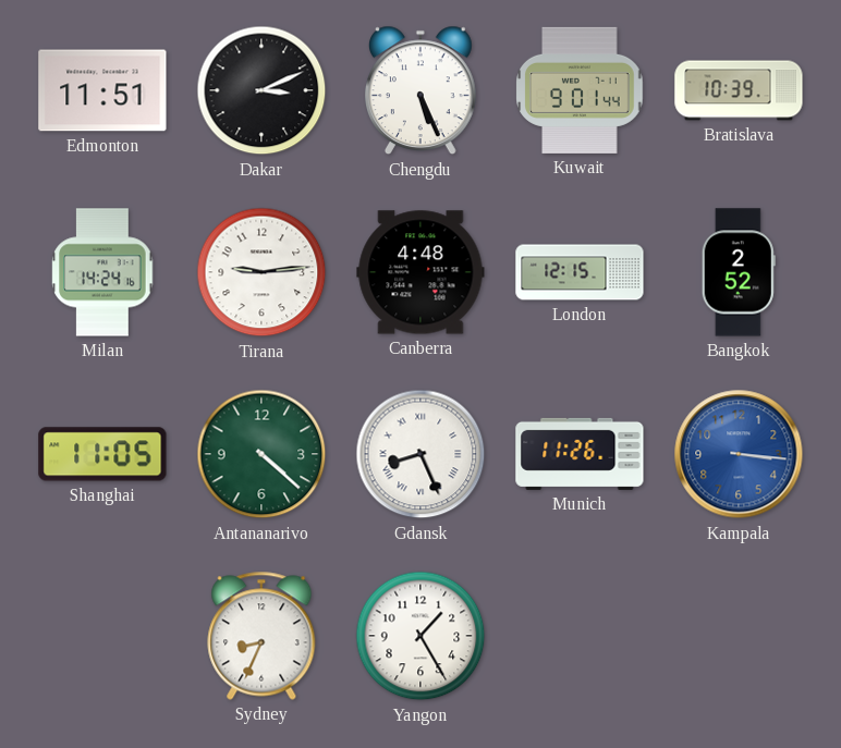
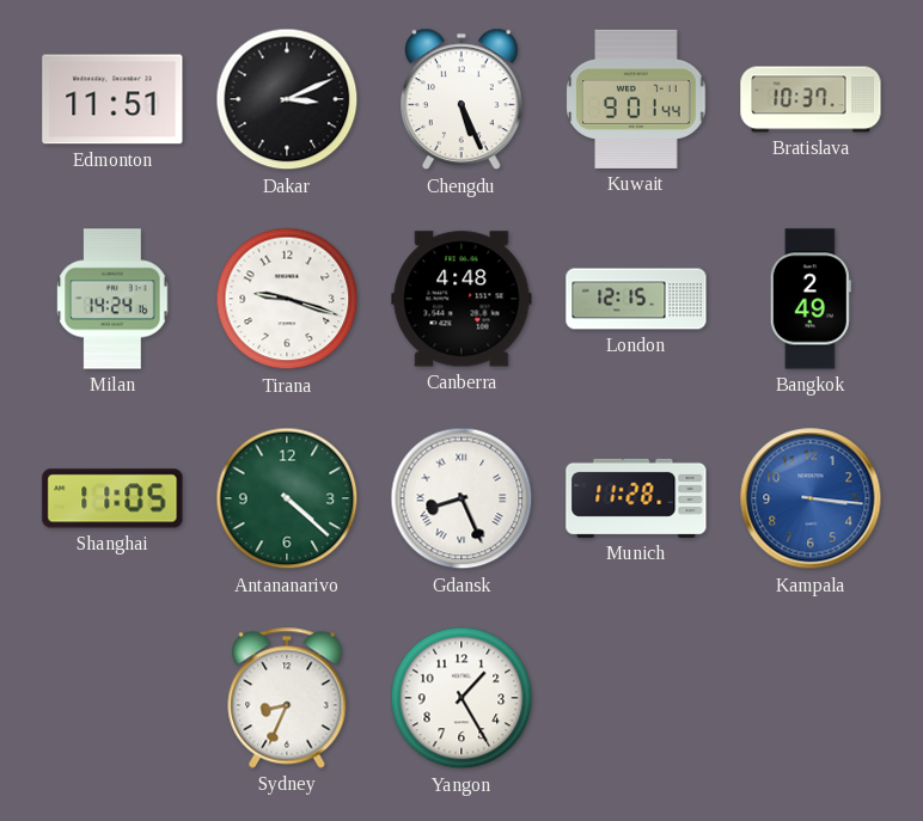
Bratislava: 10:39 -> 10:37 (811, 99)
Tirana: 9:14 -> 9:18 (287, 299)
Bangkok: 2:52 -> 2:49 (811, 299)
Munich: 11:26 -> 11:28 (636, 498)
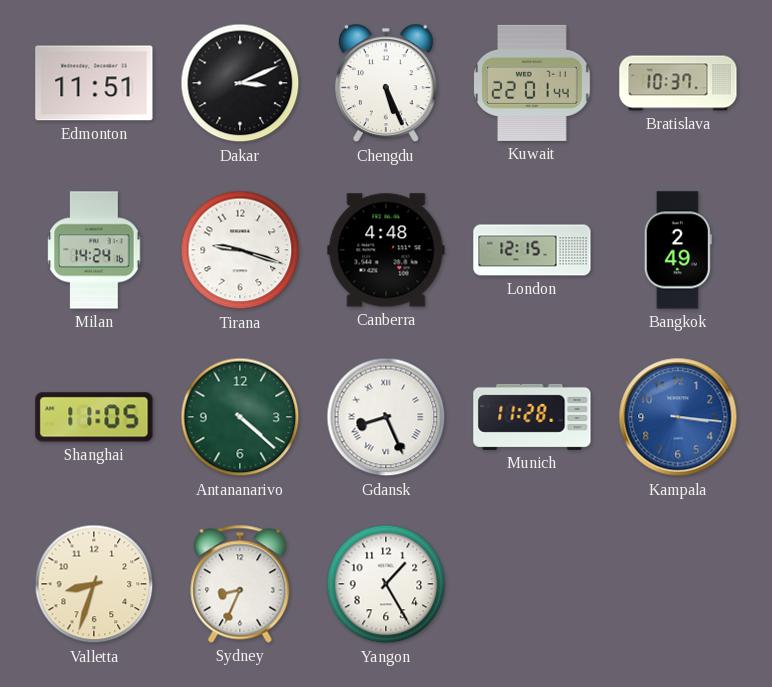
Kuwait: 9:01 -> 22:01 (532, 83)
Valletta: none -> 8:33 (94, 584)
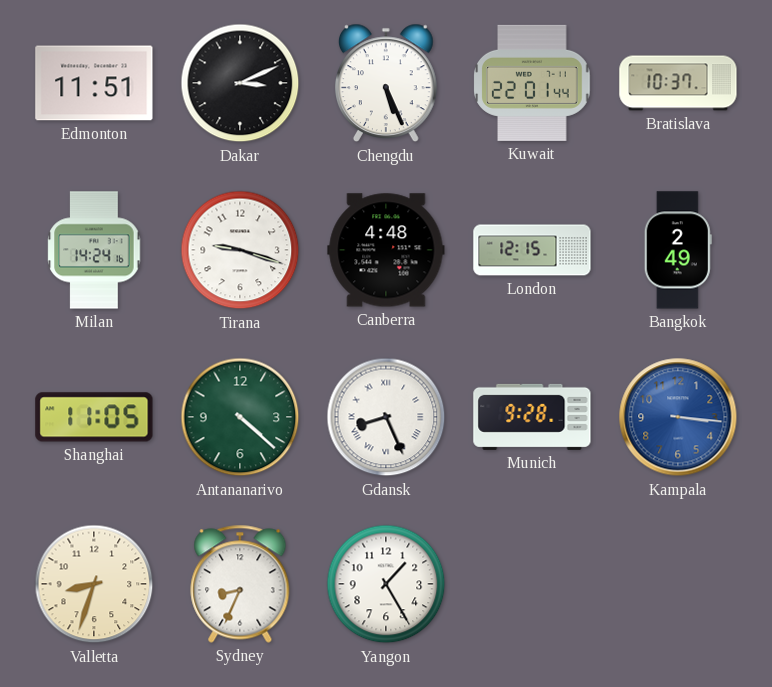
Munich: 11:28 -> 9:28 (532, 417)
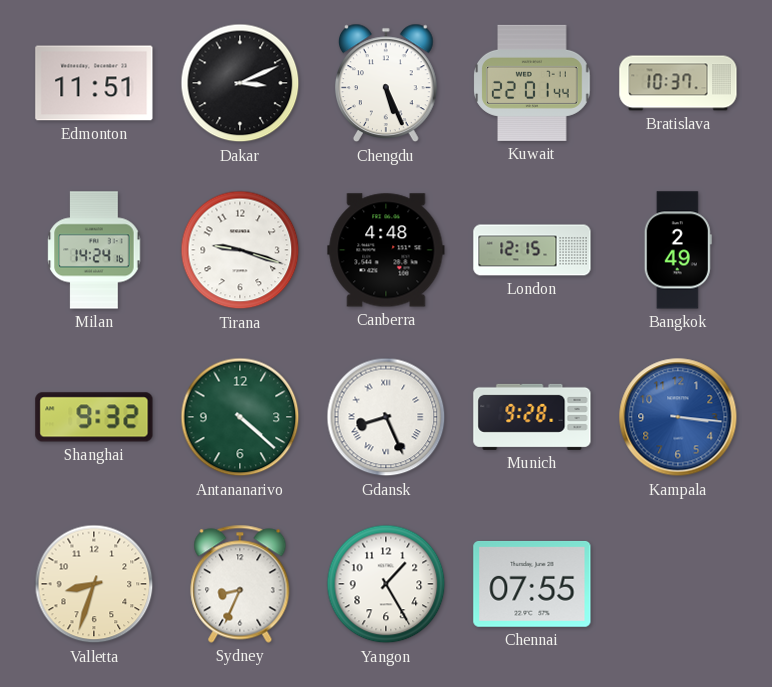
Shanghai: 11:05 -> 9:32 (94, 417)
Chennai: none -> 07:55 (532, 584)
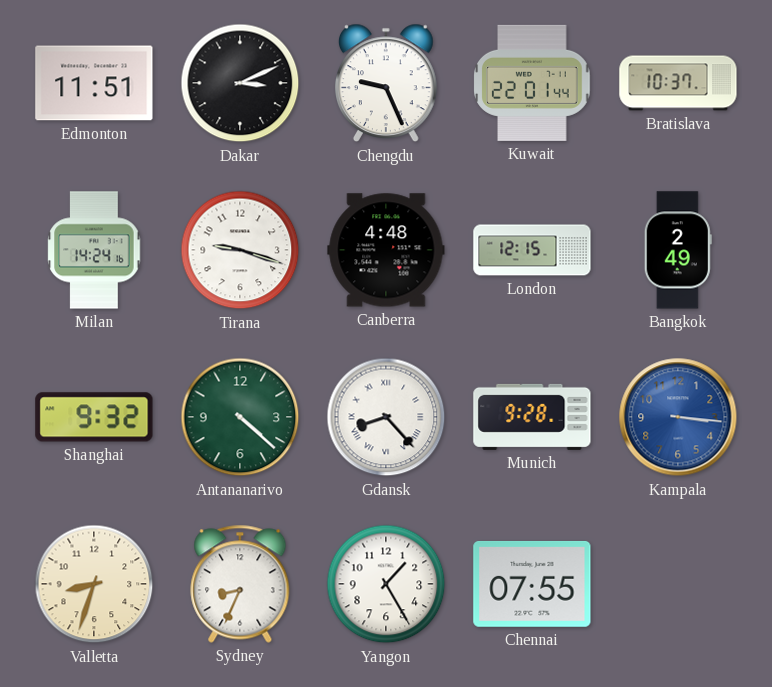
Chengdu: 5:26 -> 9:26 (387, 83)
Gdansk: 8:26 -> 8:23 (386, 417)
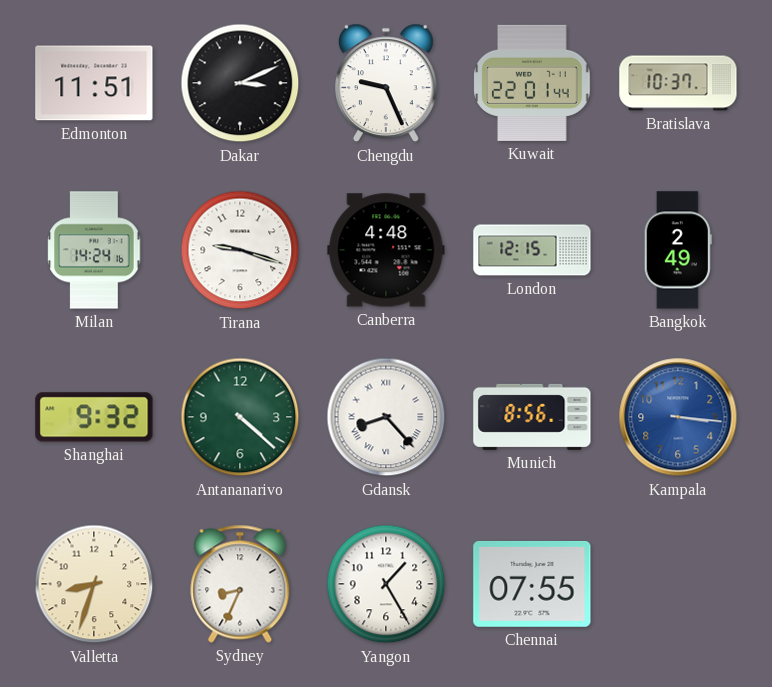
Munich: 9:28 -> 8:56 (532, 417)
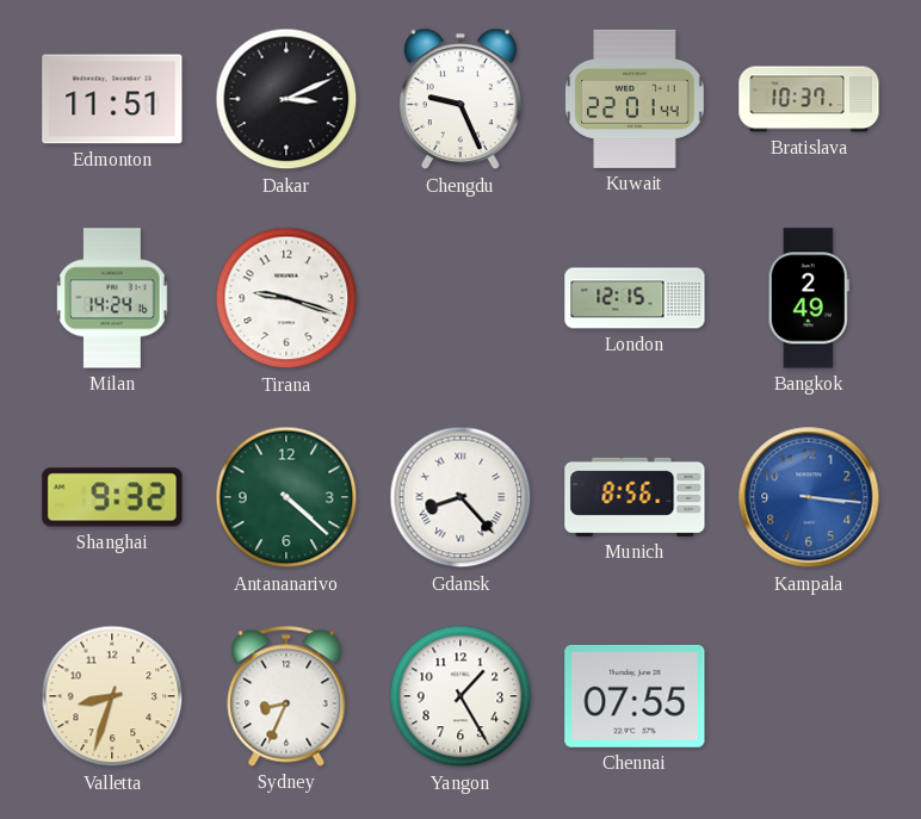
Canberra: 4:48 -> none (386, 250)
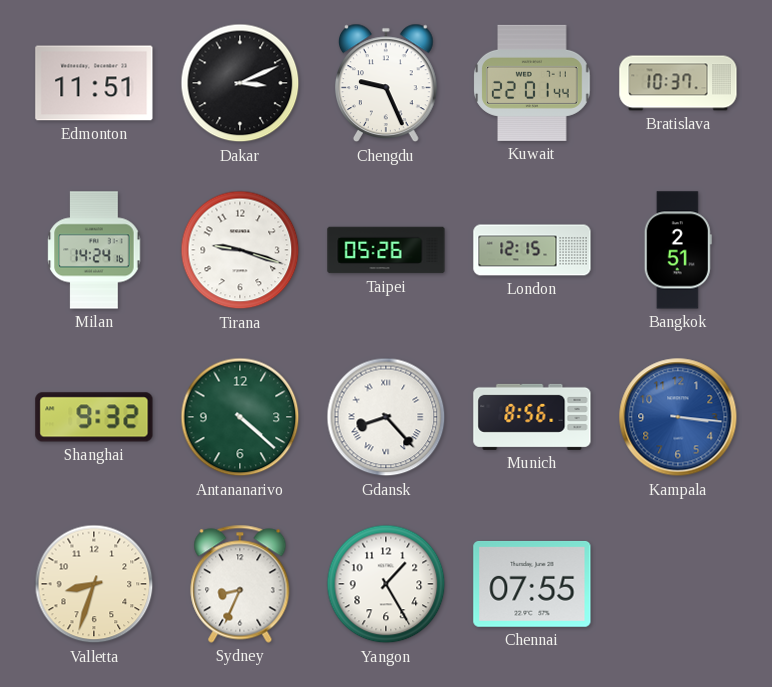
Taipei: none -> 05:26 (386, 250)
Bangkok: 2:49 -> 2:51 (678, 250)
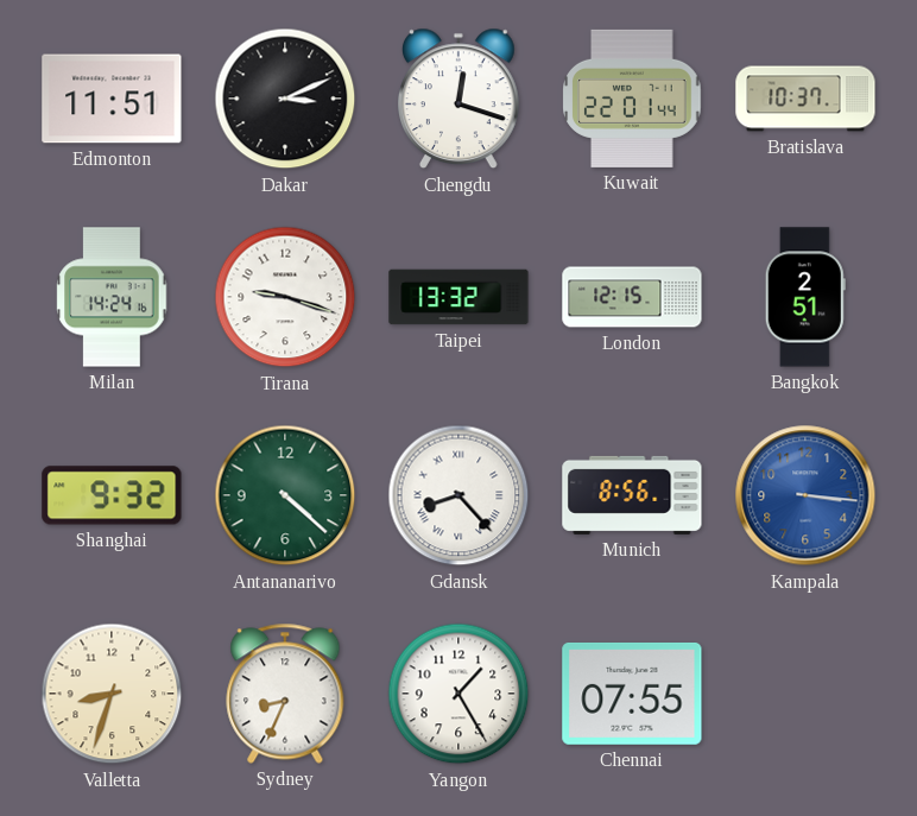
Chengdu: 9:26 -> 12:18 (460, 99)
Taipei: 05:26 -> 13:32 (458, 297)
